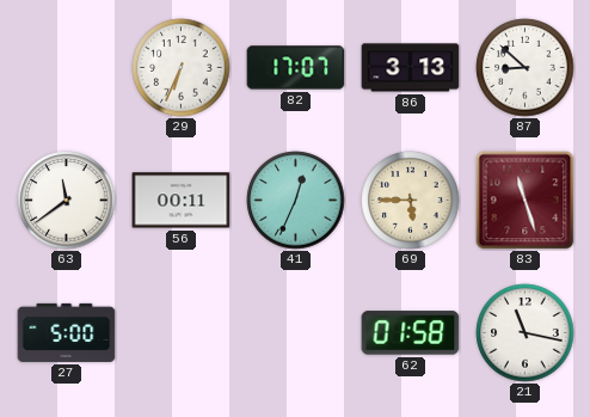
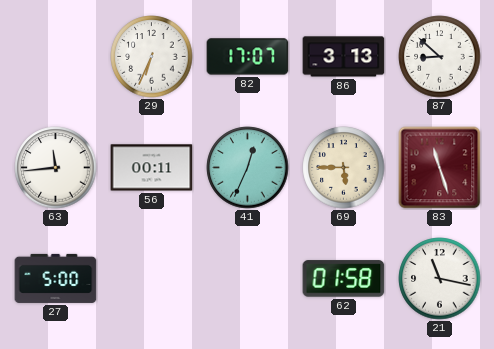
63: 11:39 -> 11:44 (56, 168)
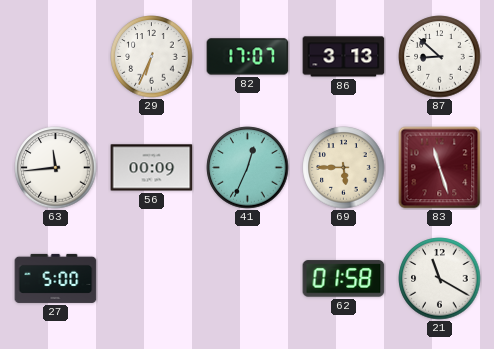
56: 00:11 -> 00:09 (152, 168)
21: 11:17 -> 11:20 (440, 279)
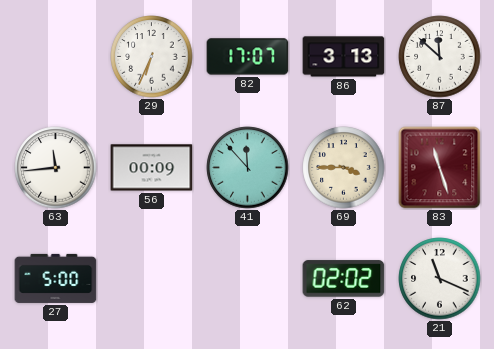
87: 8:52 -> 11:52 (440, 57)
41: 12:34 -> 11:53 (248, 168)
69: 5:45 -> 3:45 (344, 168)
62: 01:58 -> 02:02 (344, 279)
21: 11:20 -> 11:19 (440, 279)
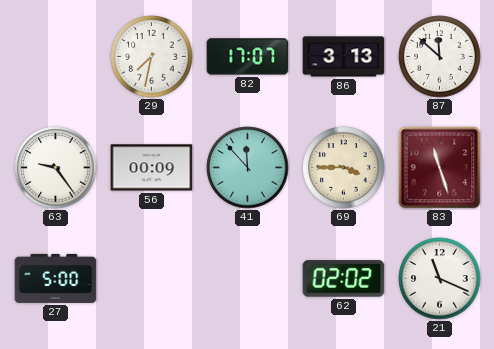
29: 6:34 -> 7:32 (152, 57)
63: 11:44 -> 9:24 (56, 168)
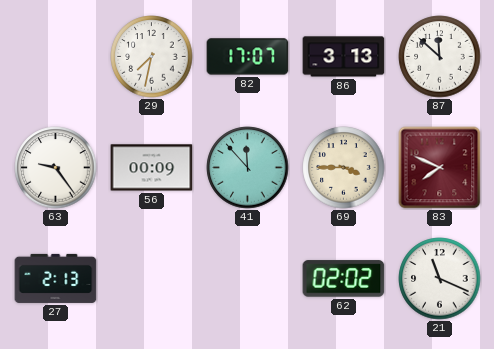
83: 11:27 -> 7:49 (440, 168)
27: 5:00 -> 2:13 (56, 278)
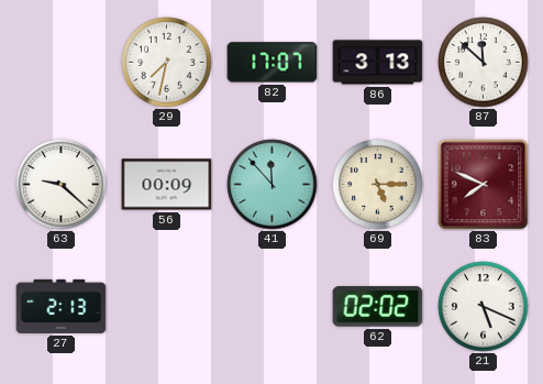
63: 9:24 -> 9:22 (62, 185)
69: 3:45 -> 5:15 (378, 185)
21: 11:19 -> 5:19 (484, 307)
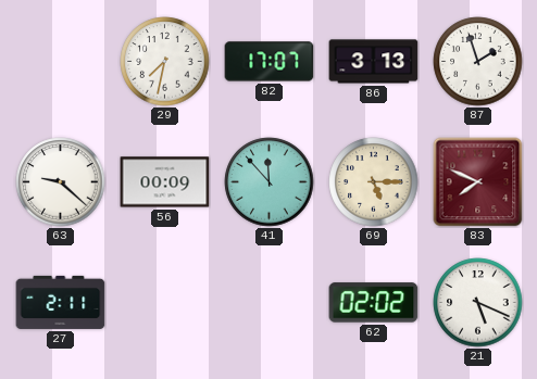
87: 11:52 -> 1:57 (478, 62)
27: 2:13 -> 2:11 (61, 302)
